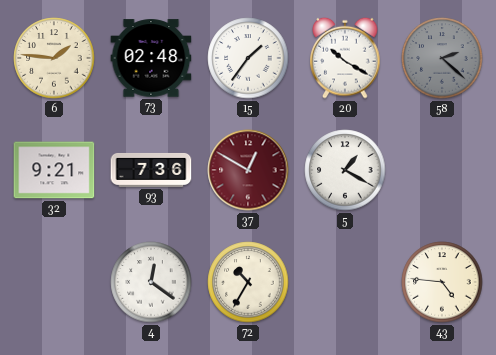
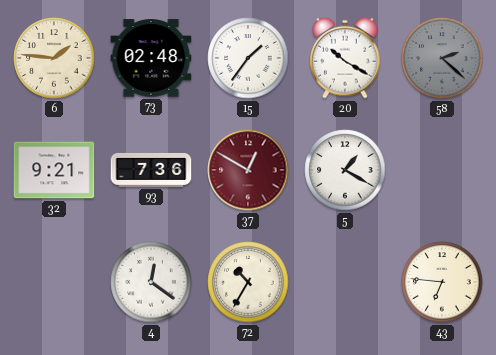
43: 4:46 -> 6:46 (442, 282)
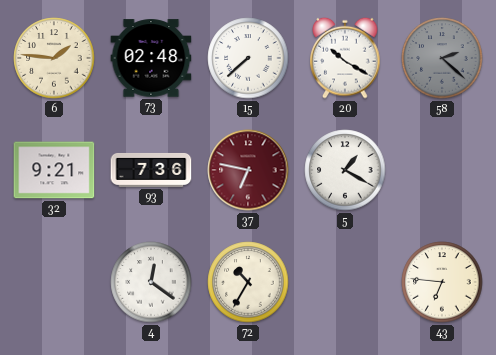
15: 1:36 -> 7:38 (248, 58)
37: 12:50 -> 6:47 (248, 170)
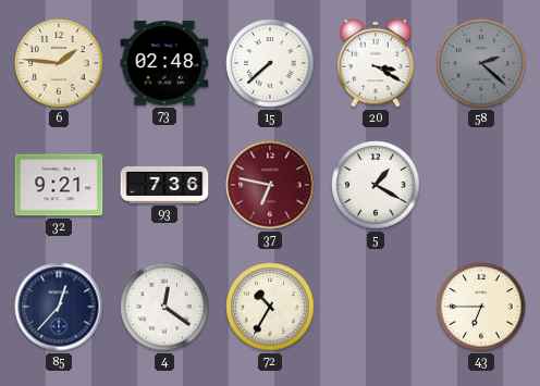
20: 10:20 -> 3:20 (376, 63)
85: none -> 12:37 (59, 307)
43: 6:46 -> 6:45 (481, 307)
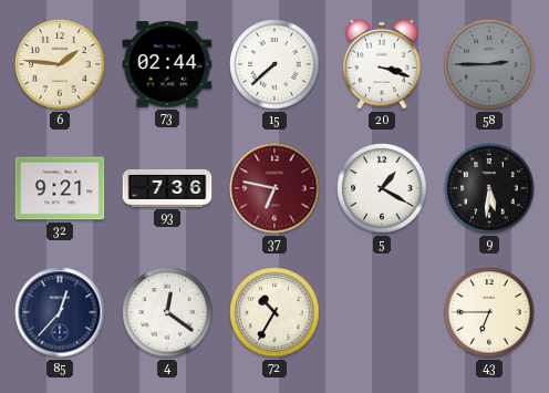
73: 02:48 -> 02:44 (167, 64)
20: 3:20 -> 3:18 (382, 64)
58: 2:22 -> 2:45 (489, 64)
9: none -> 5:31 (489, 188)
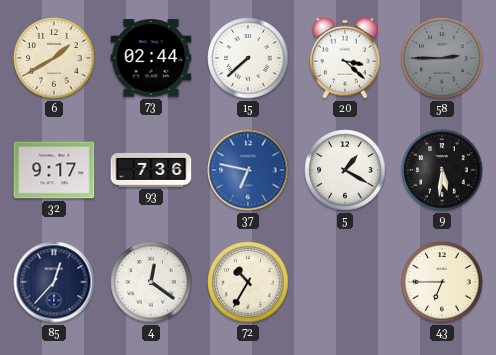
6: 1:46 -> 1:40 (54, 58)
20: 3:18 -> 3:22 (345, 58)
32: 9:21 -> 9:17 (54, 170)
37 dial: burgundy -> blue (248, 170)
